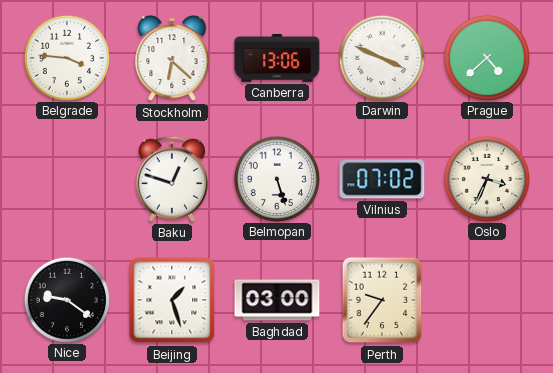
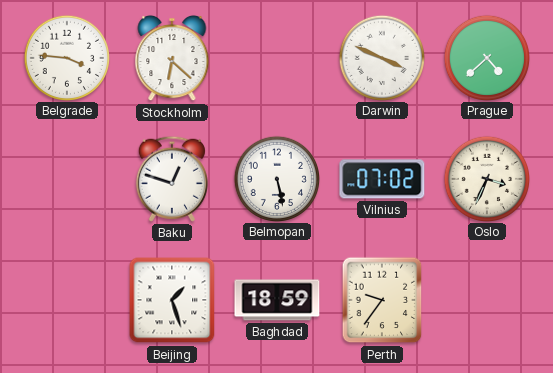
Canberra: 13:06 -> none (277, 58)
Belmopan: 5:27 -> 5:28 (276, 178)
Nice: 9:21 -> none (66, 299)
Baghdad: 03:00 -> 18:59 (277, 300)
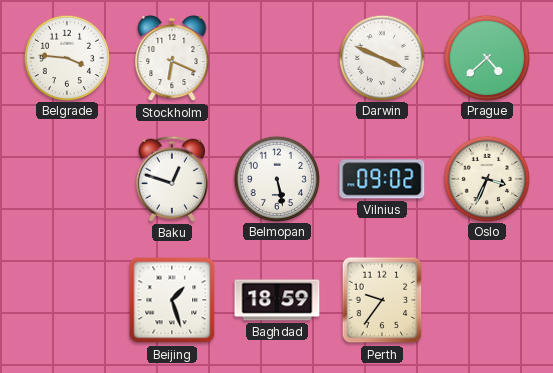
Stockholm: 6:22 -> 6:19 (172, 58)
Vilnius: 07:02 -> 09:02 (382, 179)
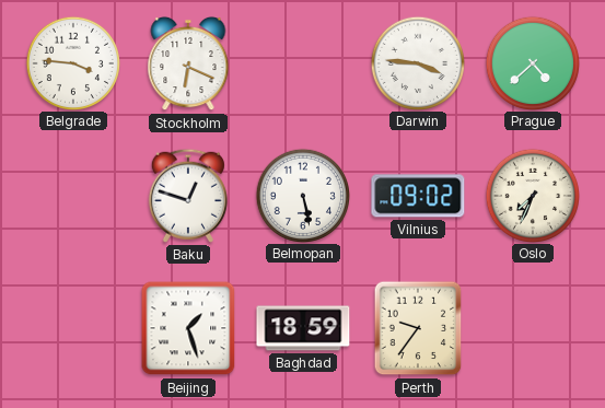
Darwin: 3:49 -> 3:46 (417, 62)
Oslo: 3:34 -> 7:34 (532, 195)
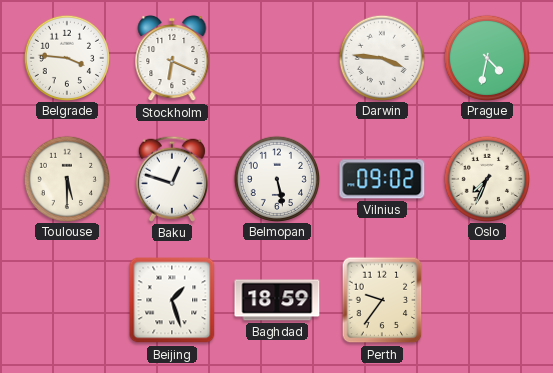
Prague: 4:38 -> 4:32 (486, 57)
Toulouse: none -> 5:30 (66, 178)
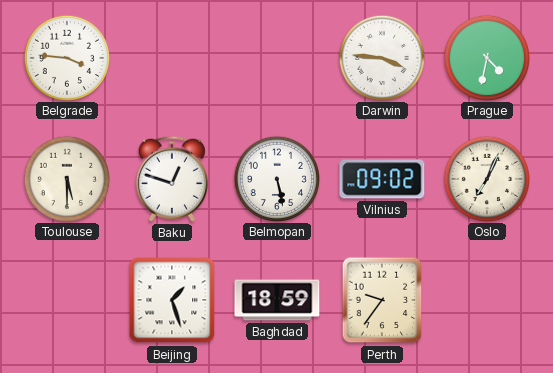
Stockholm: 6:19 -> none (172, 58)
Oslo: 7:34 -> 7:04 (486, 178)
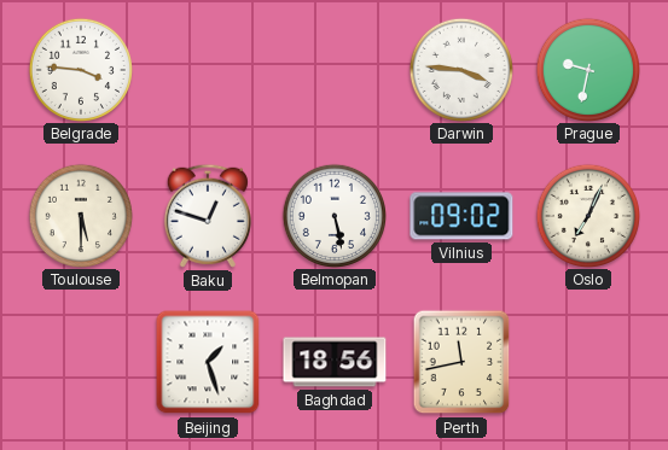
Prague: 4:32 -> 9:32 (587, 69)
Baghdad: 18:59 -> 18:56 (335, 362)
Perth: 9:36 -> 11:43 (461, 362)
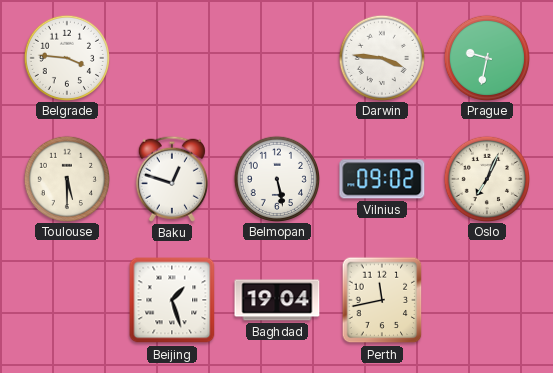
Baghdad: 18:56 -> 19:04 (277, 300)
